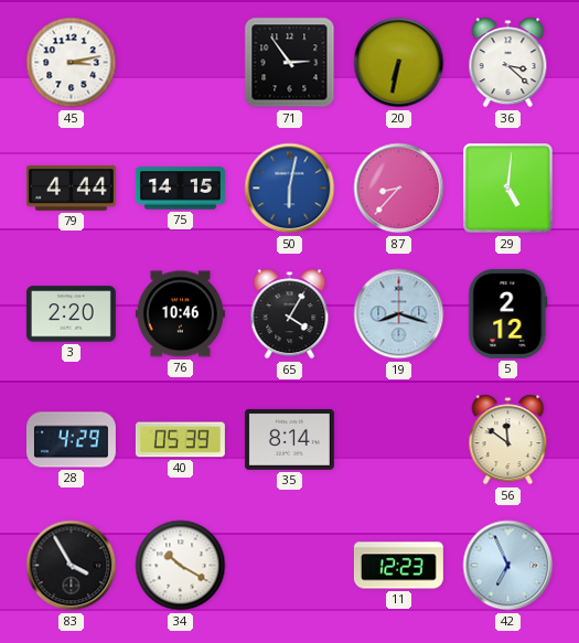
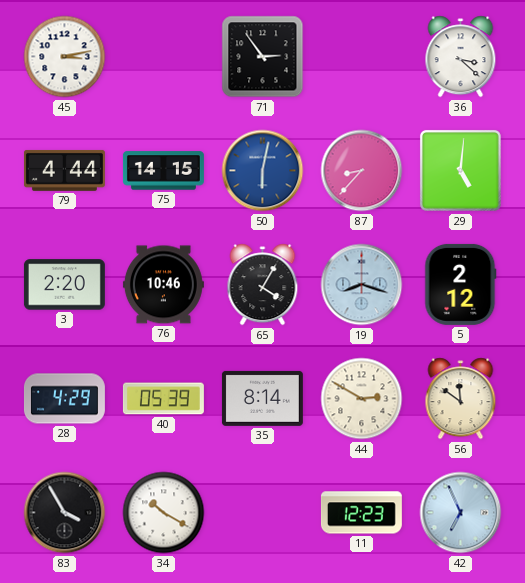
20: 6:32 -> none (399, 63)
44: none -> 2:50 (362, 399)
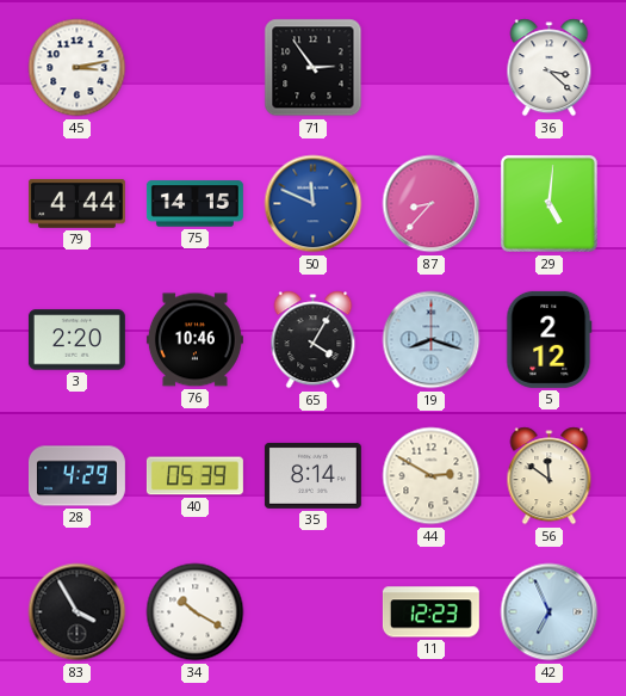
50: 6:02 -> 11:49 (314, 204)
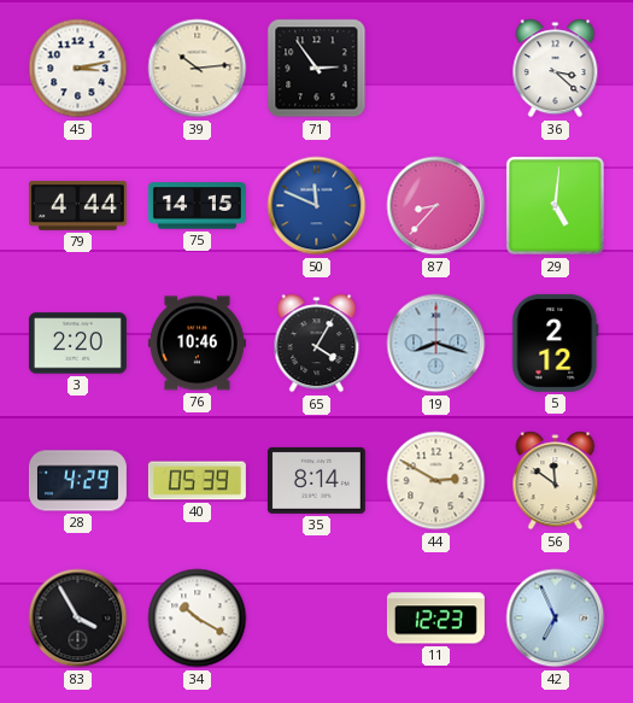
39: none -> 10:14 (198, 69)
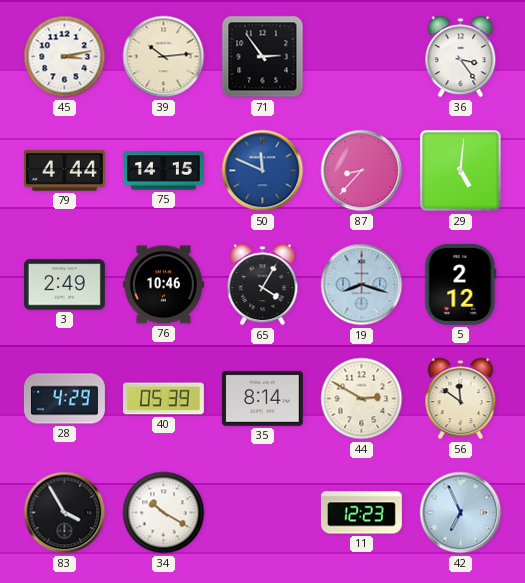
36: 3:22 -> 3:24 (461, 57)
3: 2:20 -> 2:49 (64, 285)
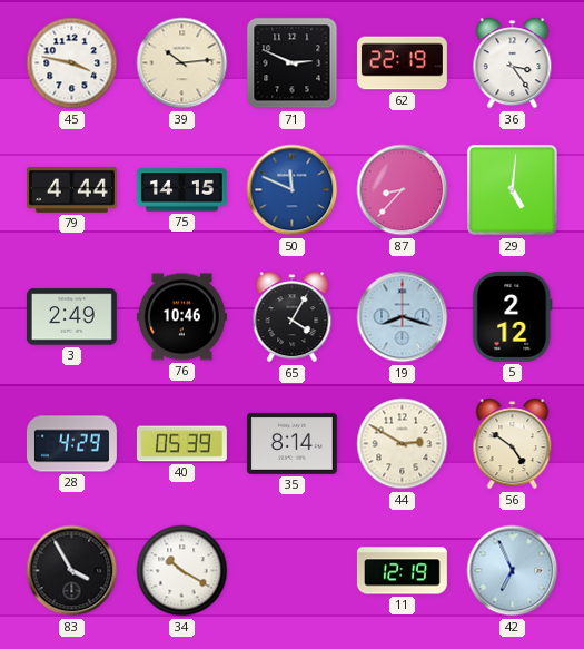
45: 3:13 -> 3:47 (72, 63)
71: 2:54 -> 2:49 (293, 63)
62: none -> 22:19 (402, 63)
56: 11:51 -> 4:51 (513, 444)
11: 12:23 -> 12:19 (402, 571)
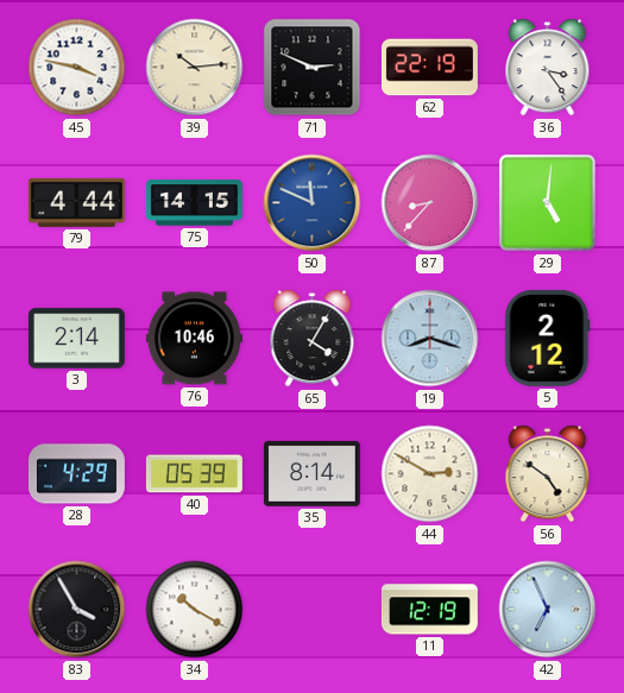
3: 2:49 -> 2:14 (76, 339)
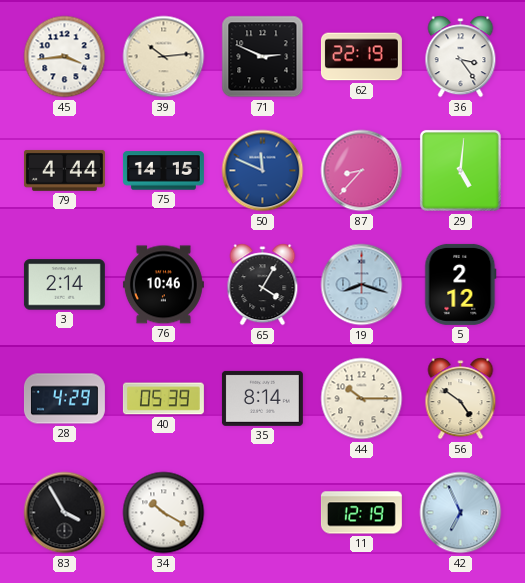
45: 3:47 -> 3:44 (65, 57)
44: 2:50 -> 10:15 (362, 399)
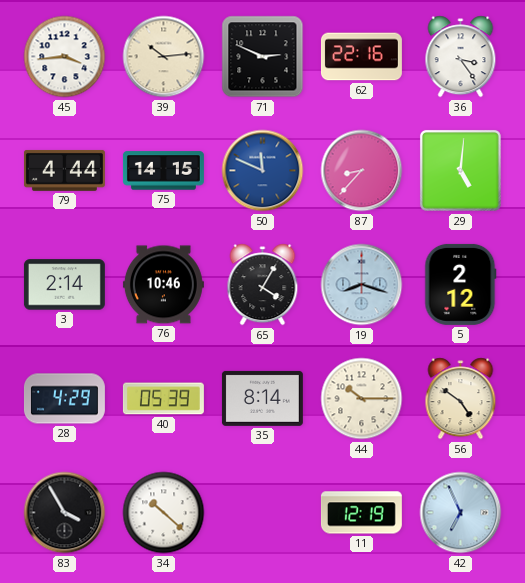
62: 22:19 -> 22:16 (361, 57)
34: 10:20 -> 10:22 (164, 513)
